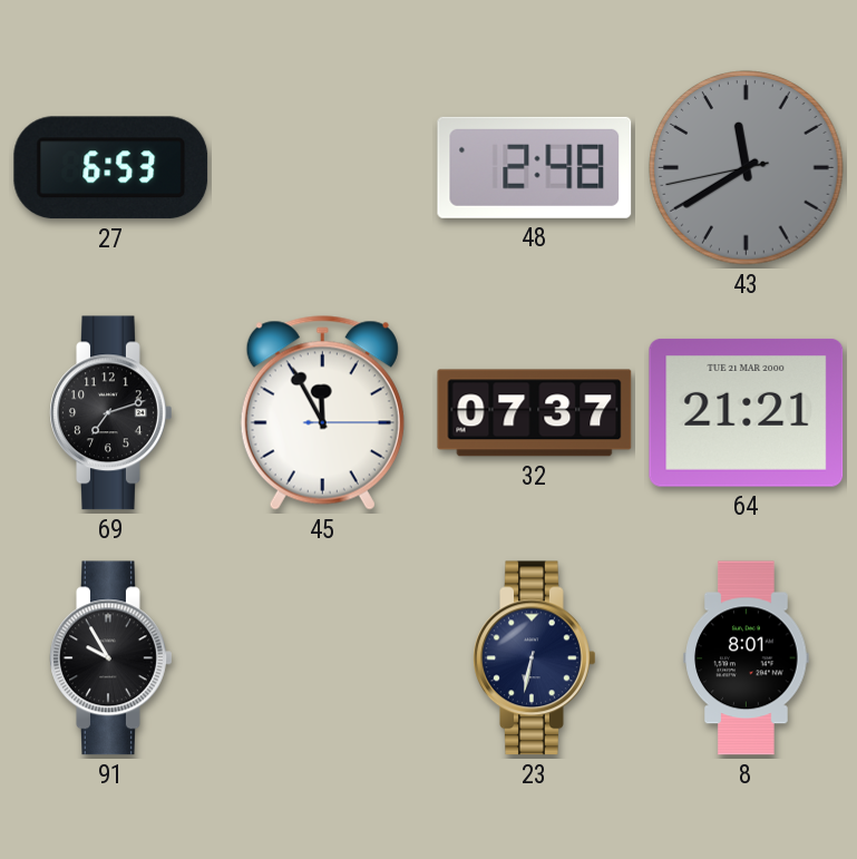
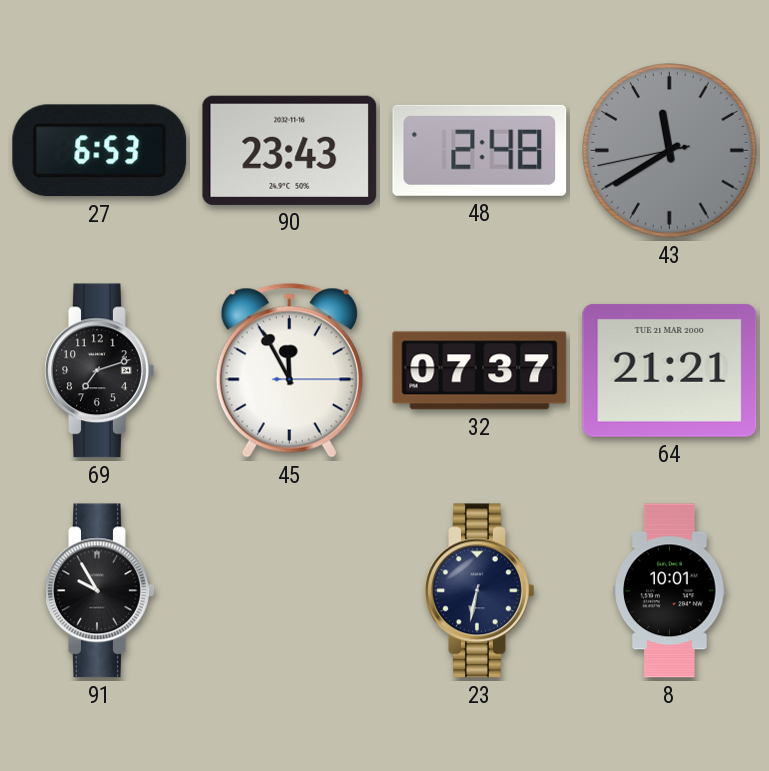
90: none -> 23:43 (290, 150)
8: 8:01 -> 10:01 (670, 591)
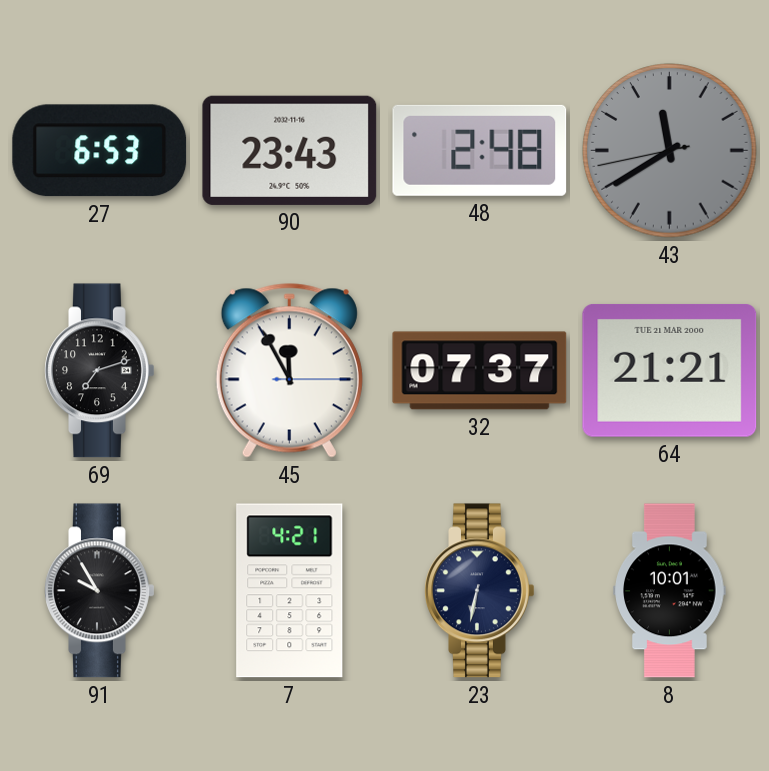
7: none -> 4:21 (290, 591)
